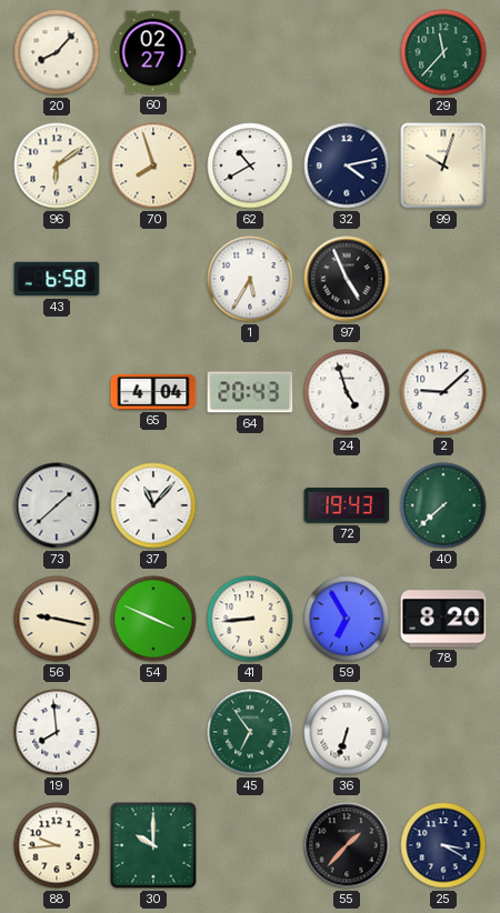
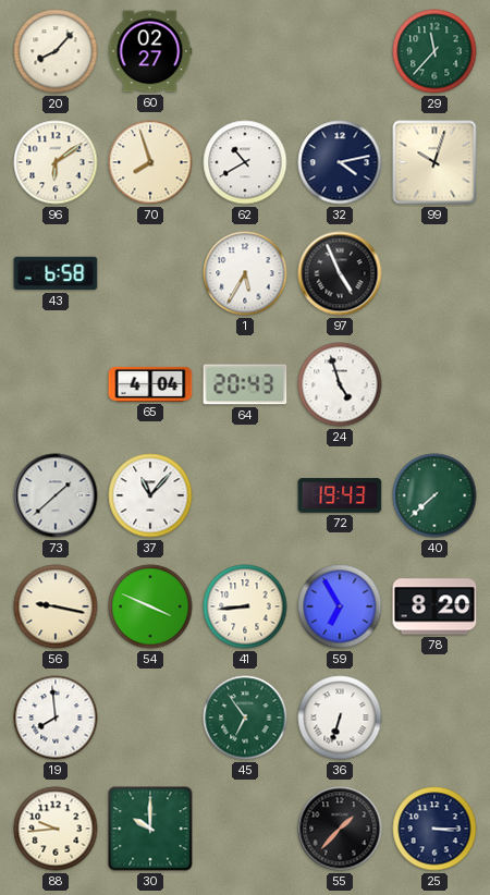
2: 9:08 -> none (443, 392)
25: 3:20 -> 3:15 (434, 829)
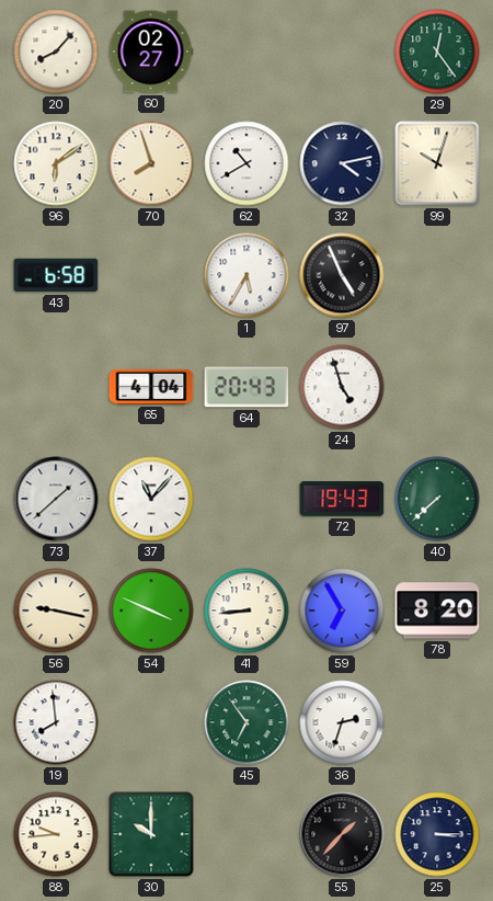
29: 11:37 -> 12:24 (437, 52)
36: 6:33 -> 2:33 (342, 722)
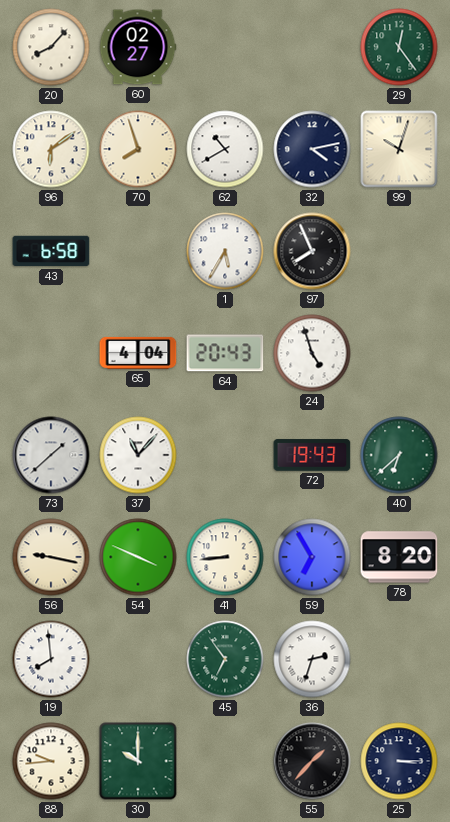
97: 4:56 -> 7:56 (312, 251)
40: 7:38 -> 6:38 (399, 455)
